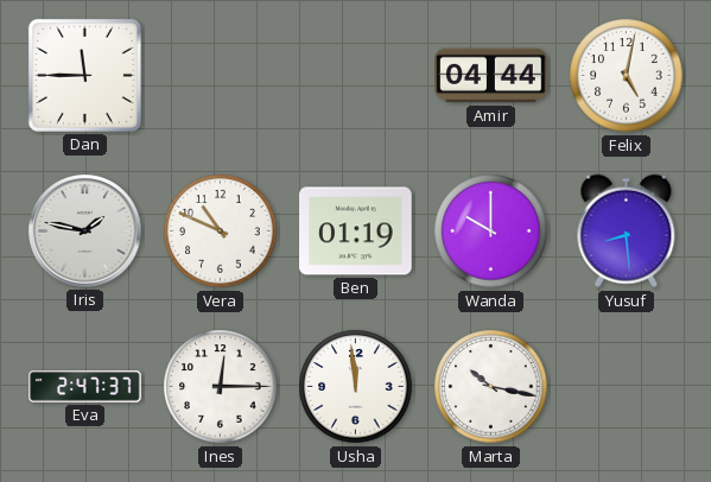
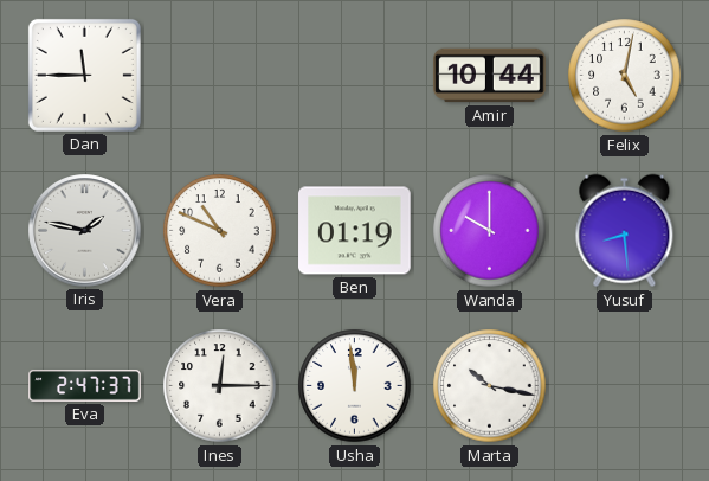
Amir: 04:44 -> 10:44 (490, 76)
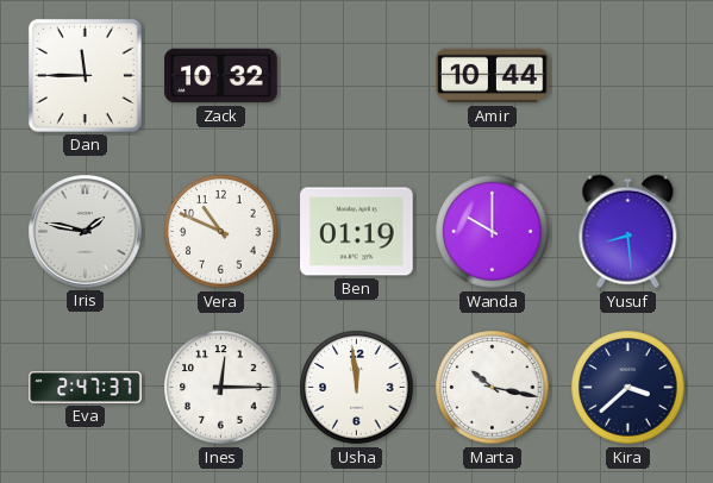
Zack: none -> 10:32 (221, 76)
Felix: 5:02 -> none (625, 76)
Kira: none -> 3:38 (628, 388)
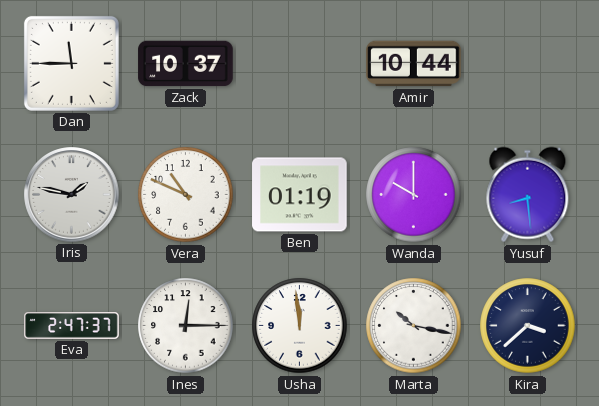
Zack: 10:32 -> 10:37 (186, 64)
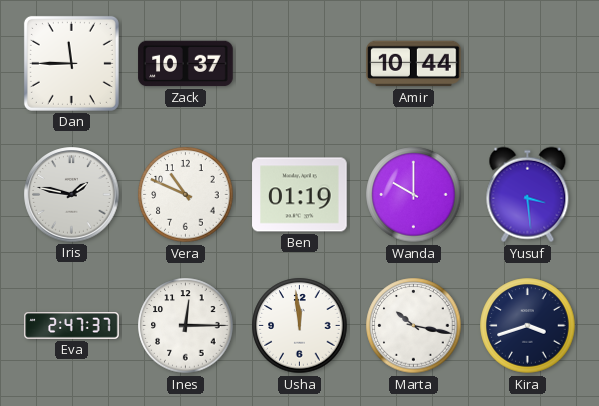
Yusuf: 8:29 -> 3:29 (528, 195)
Kira: 3:38 -> 3:42 (528, 326)
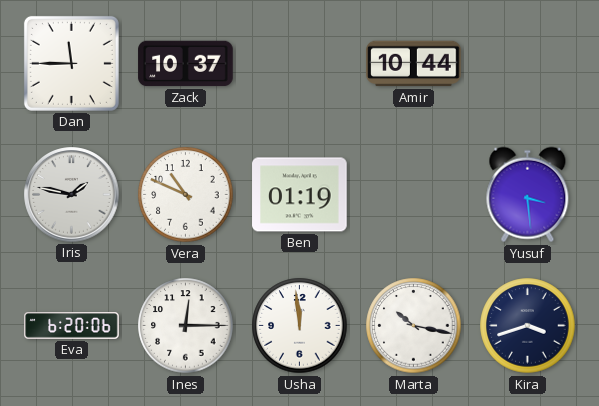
Wanda: 10:00 -> none (414, 195)
Eva: 2:47 -> 6:20 (72, 326)
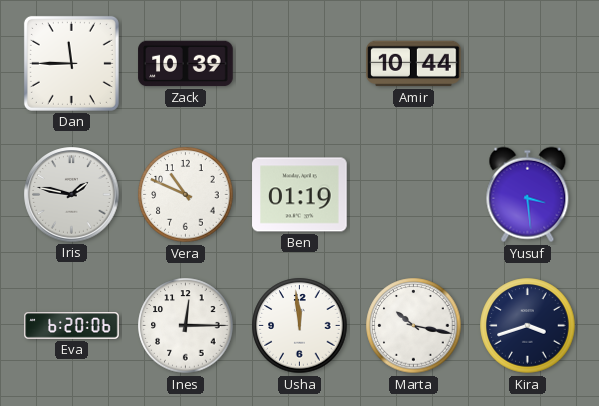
Zack: 10:37 -> 10:39 (186, 64)
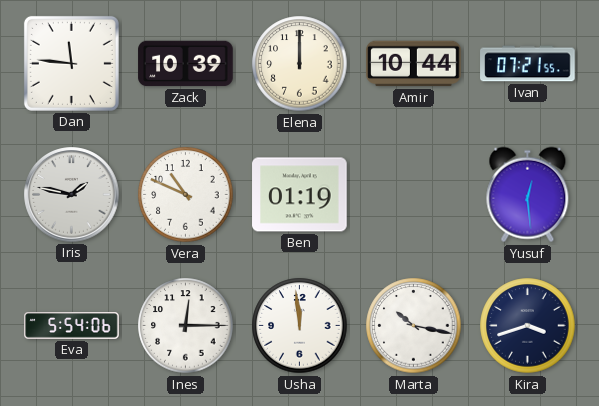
Dan: 11:45 -> 11:46 (71, 63)
Elena: none -> 12:00 (300, 64)
Ivan: none -> 07:21 (528, 64)
Yusuf: 3:29 -> 12:29 (528, 195)
Eva: 6:20 -> 5:54 (72, 326)
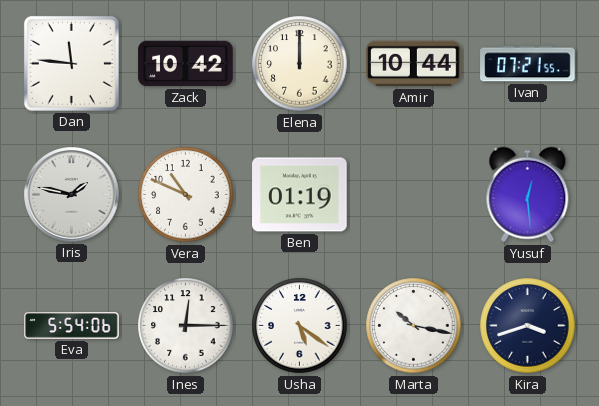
Zack: 10:39 -> 10:42 (186, 64)
Usha: 11:59 -> 5:21 (300, 326)
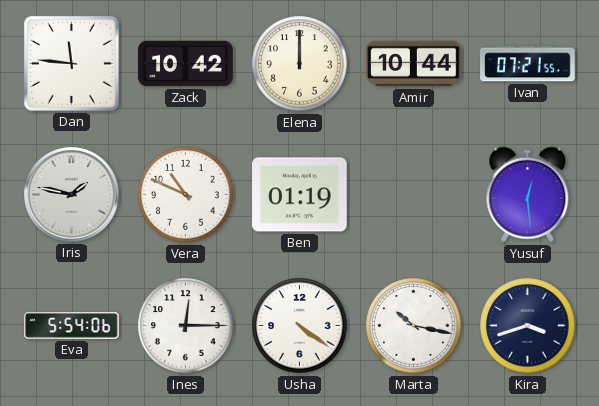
Usha: 5:21 -> 4:21 (300, 326)
